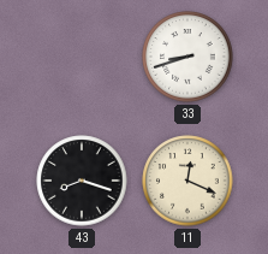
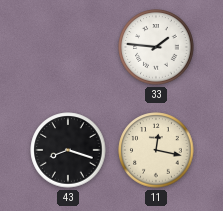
33: 8:42 -> 1:46 (156, 47)
11: 12:19 -> 12:17 (156, 150)
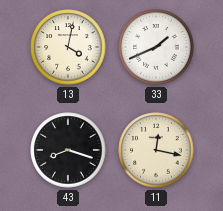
13: none -> 4:02 (68, 47)
33: 1:46 -> 1:41 (156, 47)
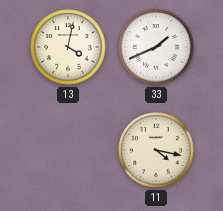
43: 8:18 -> none (68, 150)
11: 12:17 -> 4:17 (156, 150)
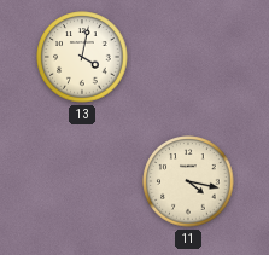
33: 1:41 -> none (156, 47)
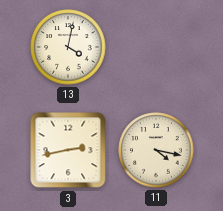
3: none -> 2:43 (68, 150)
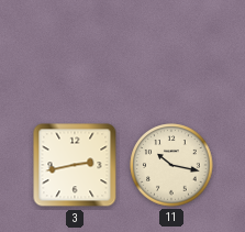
13: 4:02 -> none (68, 47)
11: 4:17 -> 10:17 (171, 165)
